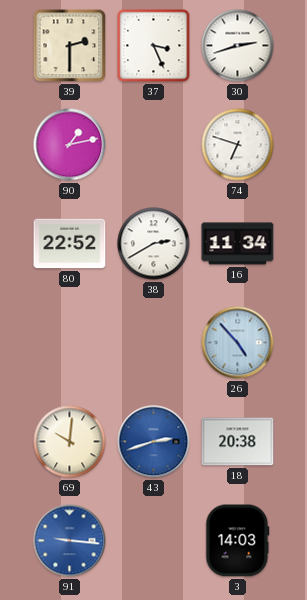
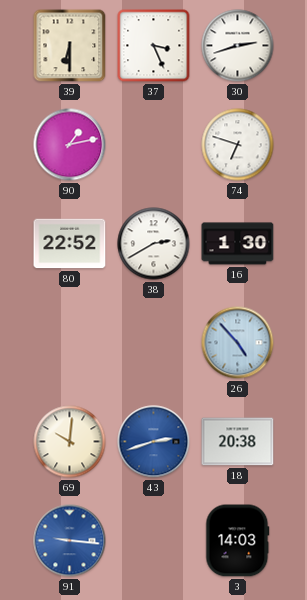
39: 2:30 -> 6:30 (70, 46)
16: 11:34 -> 1:30 (238, 244)
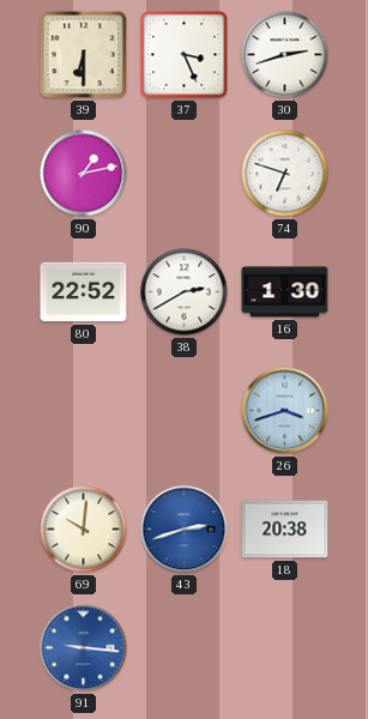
26: 4:53 -> 3:42 (285, 411)
3: 14:03 -> none (238, 541)
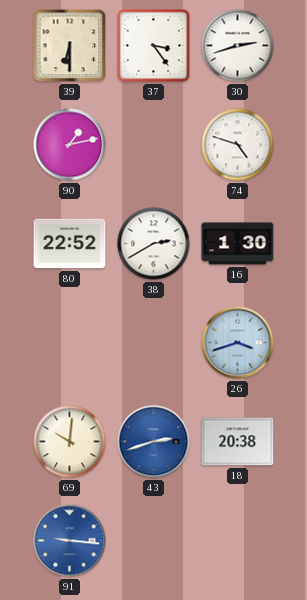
37: 3:26 -> 3:24 (154, 46)
74: 6:48 -> 4:48 (238, 145)
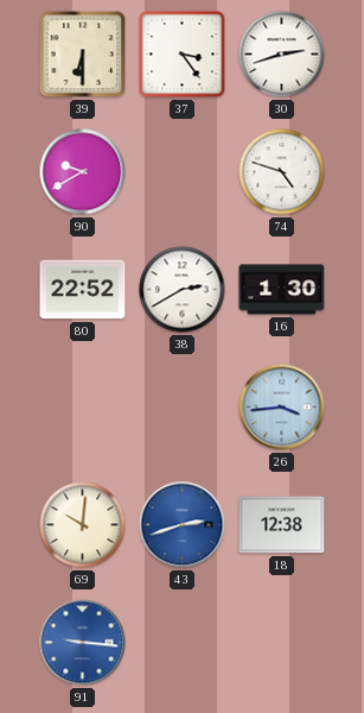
90: 1:13 -> 9:40 (83, 172)
26: 3:42 -> 3:44 (282, 408)
18: 20:38 -> 12:38 (282, 525)
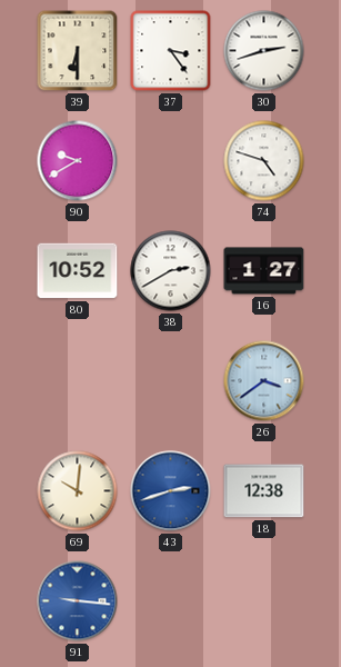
80: 22:52 -> 10:52 (78, 271)
16: 1:30 -> 1:27 (264, 271)
26: 3:44 -> 3:39 (264, 381)
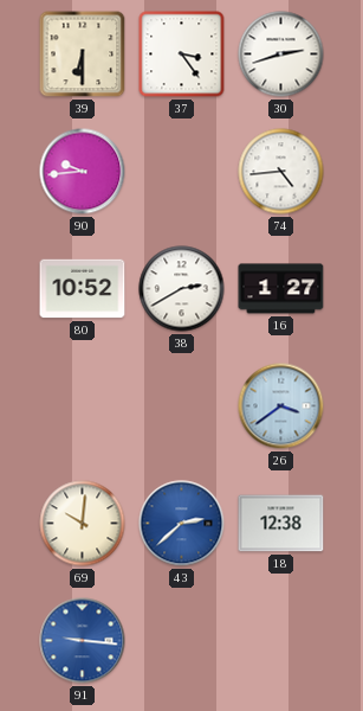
90: 9:40 -> 9:44 (83, 172)
74: 4:48 -> 4:44 (281, 172)
43: 2:42 -> 2:38 (182, 524)
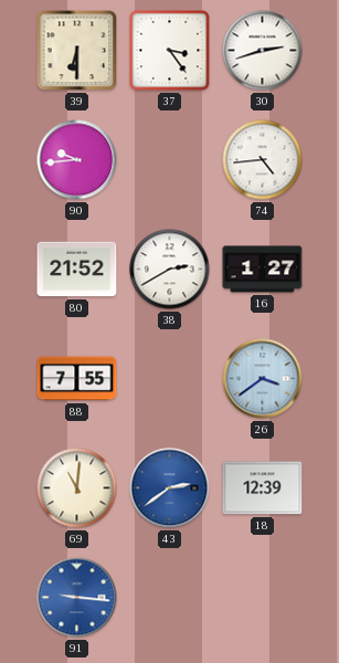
80: 10:52 -> 21:52 (77, 270)
88: none -> 7:55 (77, 379)
69: 10:01 -> 11:01 (77, 488)
43: 2:38 -> 2:39 (170, 488)
18: 12:38 -> 12:39 (263, 488)
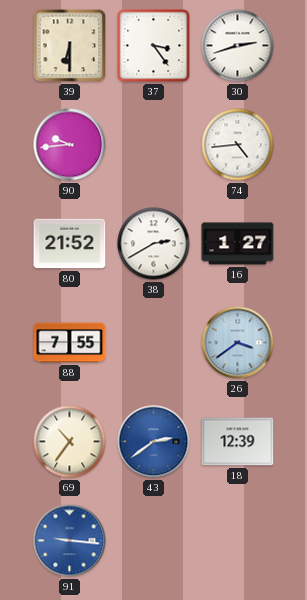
69: 11:01 -> 10:36 (70, 442)
